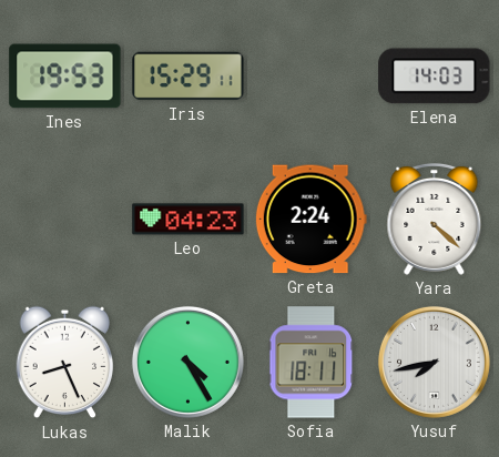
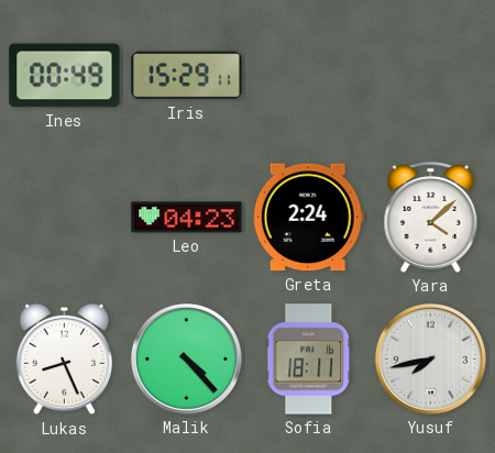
Ines: 19:53 -> 00:49 (65, 76)
Elena: 14:03 -> none (435, 77)
Yara: 4:22 -> 4:08 (431, 217)
Malik: 4:25 -> 4:23 (186, 358)
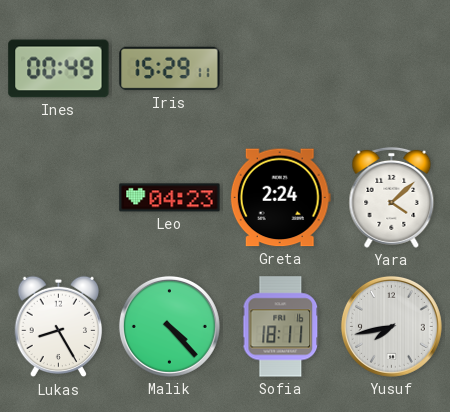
Lukas: 8:26 -> 8:25 (59, 327)
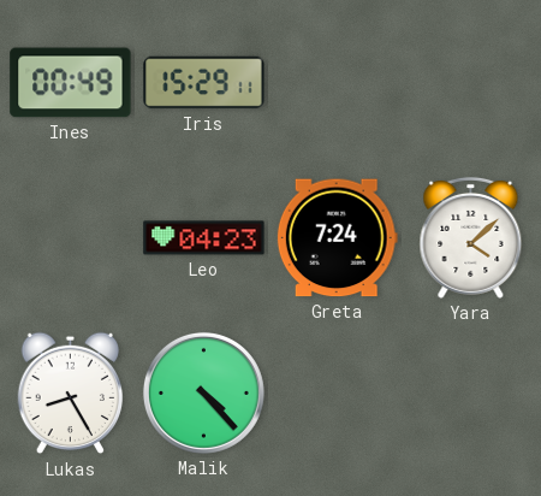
Greta: 2:24 -> 7:24 (337, 238)
Sofia: 18:11 -> none (281, 327)
Yusuf: 7:43 -> none (391, 326)
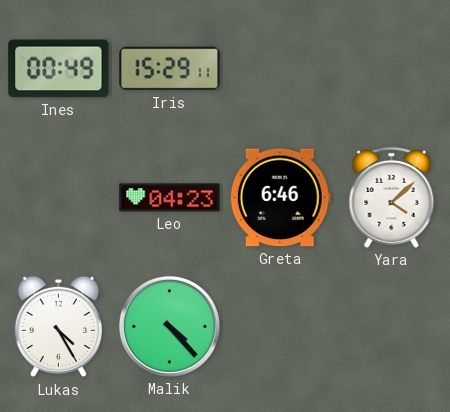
Greta: 7:24 -> 6:46 (280, 198)
Lukas: 8:25 -> 4:25 (59, 327)
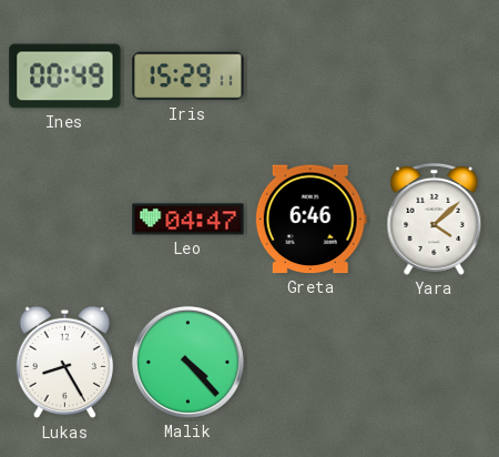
Leo: 04:23 -> 04:47 (189, 220)
Lukas: 4:25 -> 8:25 (65, 363)
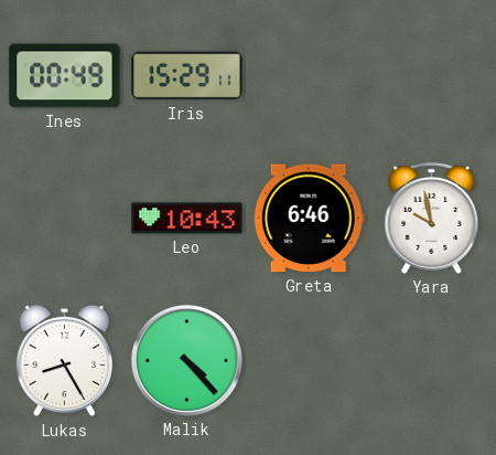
Leo: 04:47 -> 10:43 (187, 219)
Yara: 4:08 -> 9:58 (432, 218)
